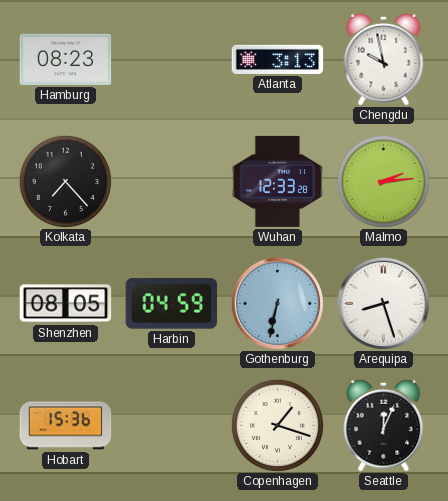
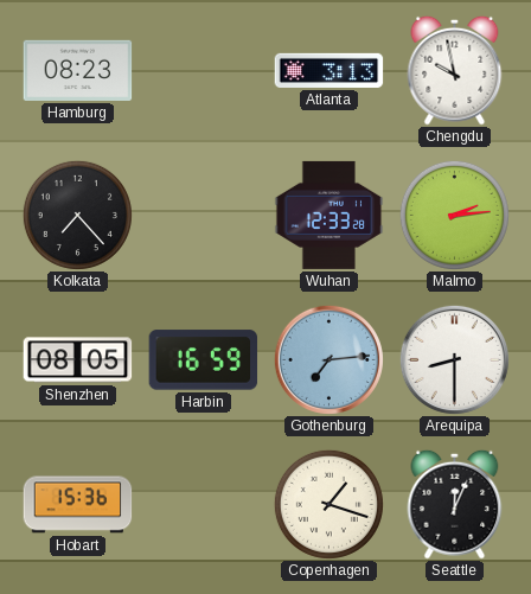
Harbin: 04:59 -> 16:59 (204, 360)
Gothenburg: 6:32 -> 7:14 (328, 359)
Arequipa: 8:27 -> 8:30 (454, 359)
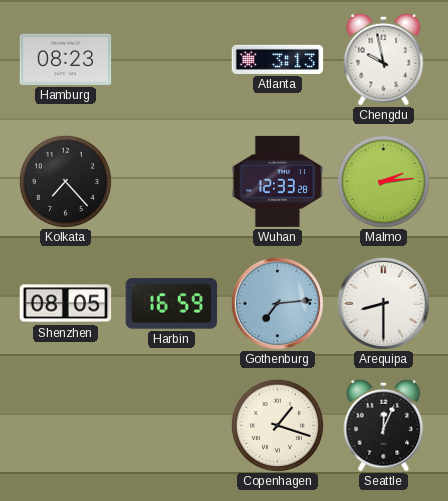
Hobart: 15:36 -> none (78, 505)
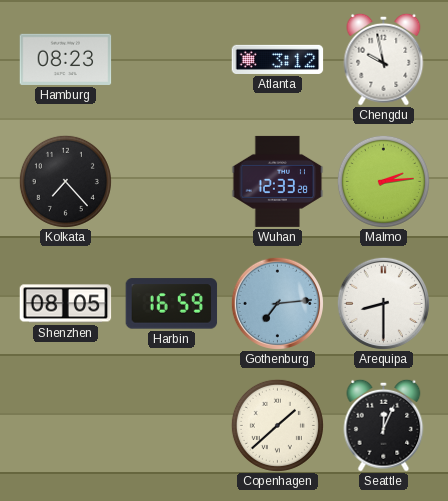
Atlanta: 3:13 -> 3:12 (278, 59)
Copenhagen: 1:18 -> 1:38 (277, 425)
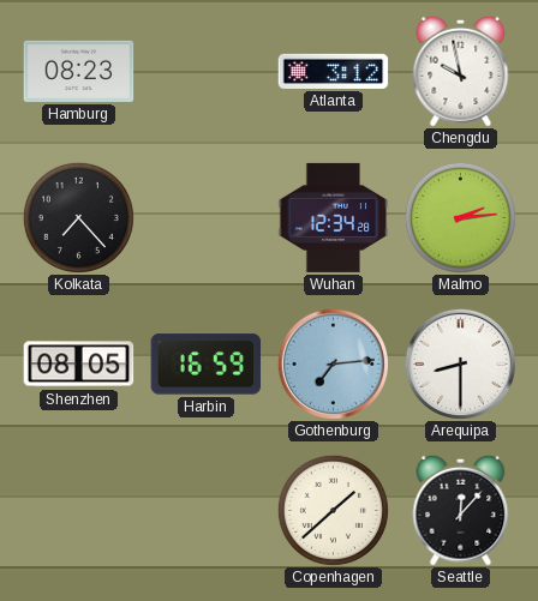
Wuhan: 12:33 -> 12:34 (334, 217)
Seattle: 12:04 -> 12:07 (461, 510)
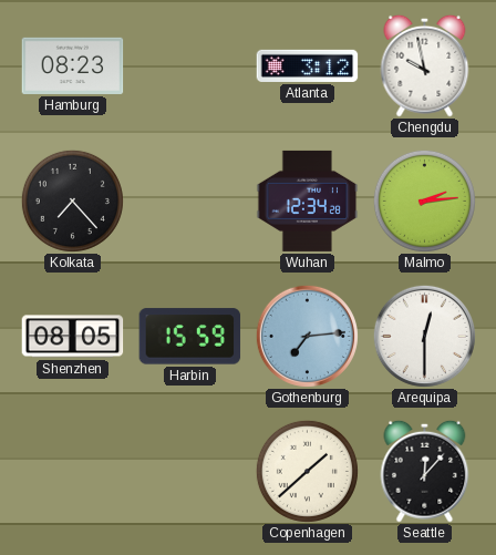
Harbin: 16:59 -> 15:59 (190, 337)
Arequipa: 8:30 -> 12:30 (424, 336)
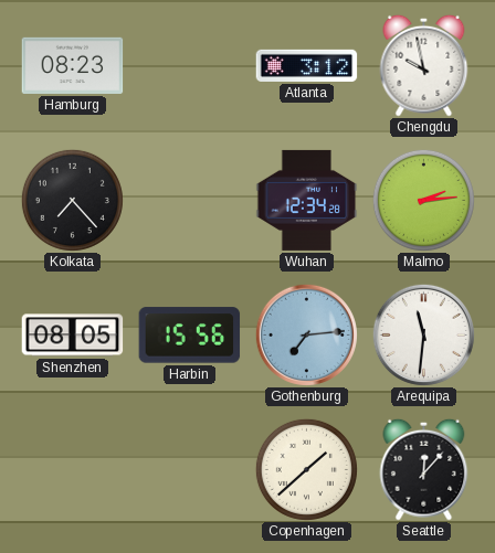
Harbin: 15:59 -> 15:56 (190, 336)
Arequipa: 12:30 -> 11:31 (423, 334)
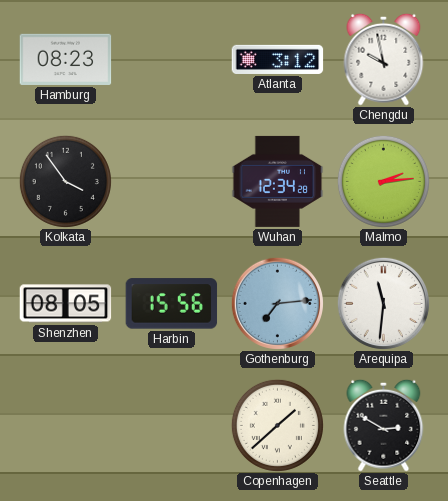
Kolkata: 7:23 -> 3:54 (65, 181)
Seattle: 12:07 -> 2:50 (384, 425)
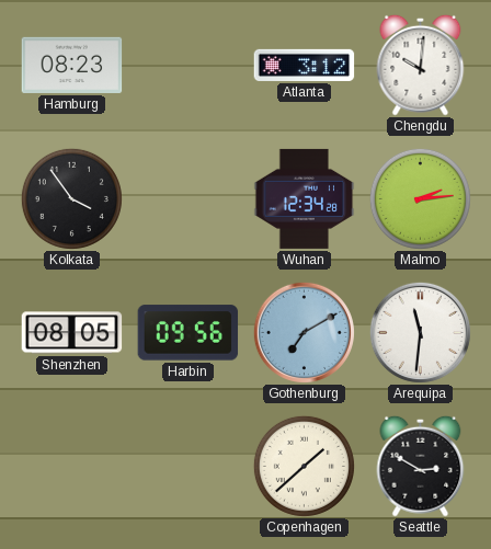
Chengdu: 9:58 -> 10:01 (421, 65)
Harbin: 15:56 -> 09:56 (189, 333)
Gothenburg: 7:14 -> 7:10 (304, 332)
